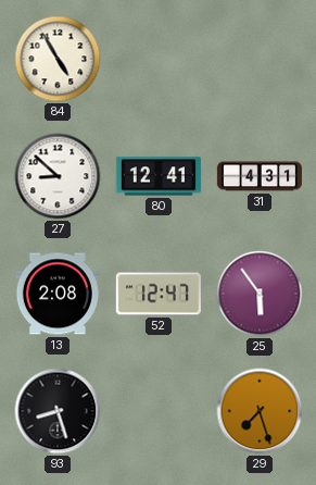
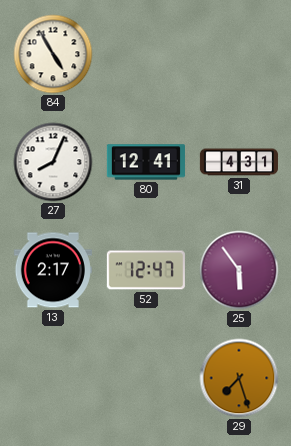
27: 8:52 -> 8:04 (53, 162)
13: 2:08 -> 2:17 (53, 270)
93: 8:27 -> none (58, 411)
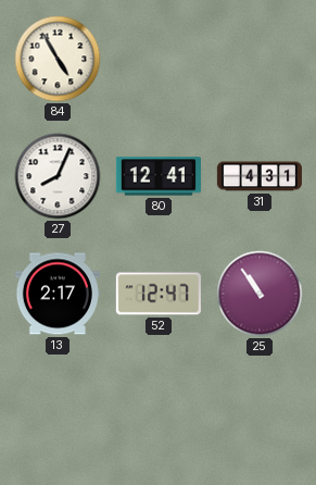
25: 5:54 -> 10:54 (260, 294)
29: 7:27 -> none (239, 378)
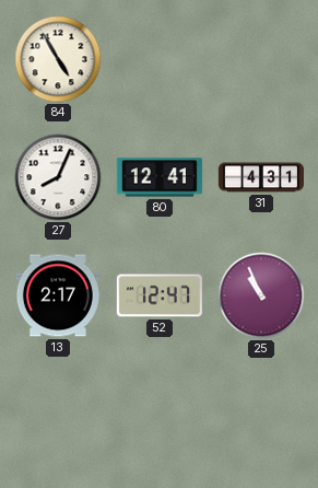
25: 10:54 -> 10:56 (261, 295)
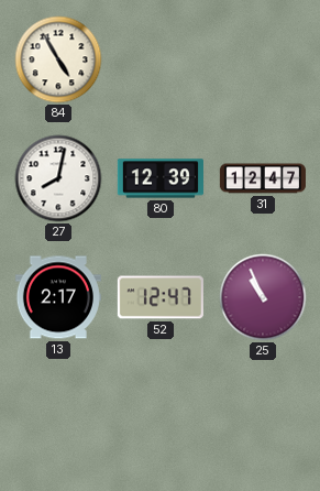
27: 8:04 -> 8:02 (58, 178)
80: 12:41 -> 12:39 (161, 178)
31: 4:31 -> 12:47 (263, 178)
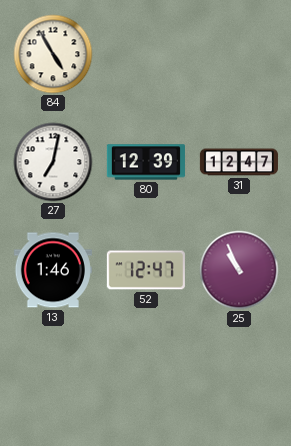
27: 8:02 -> 7:02 (53, 162)
13: 2:17 -> 1:46 (53, 270)
